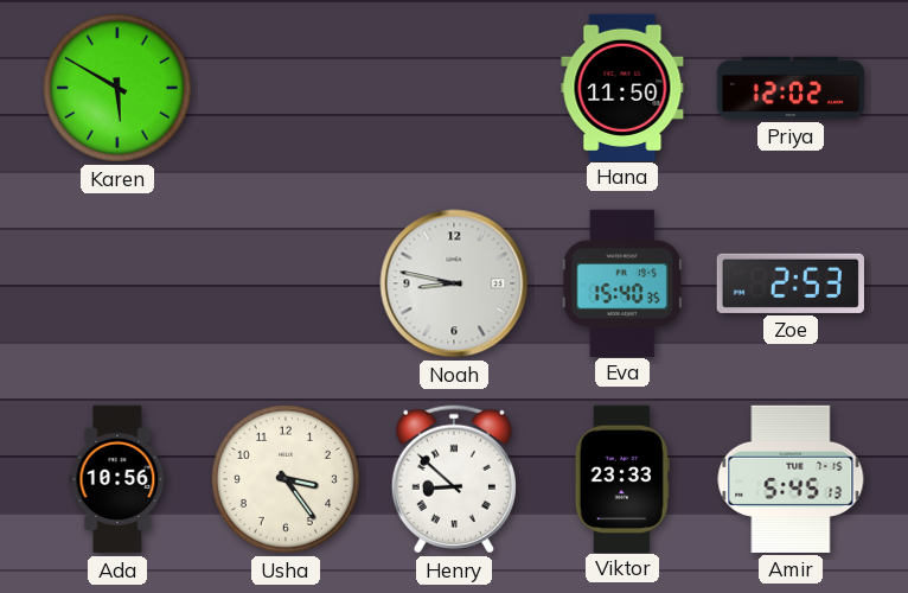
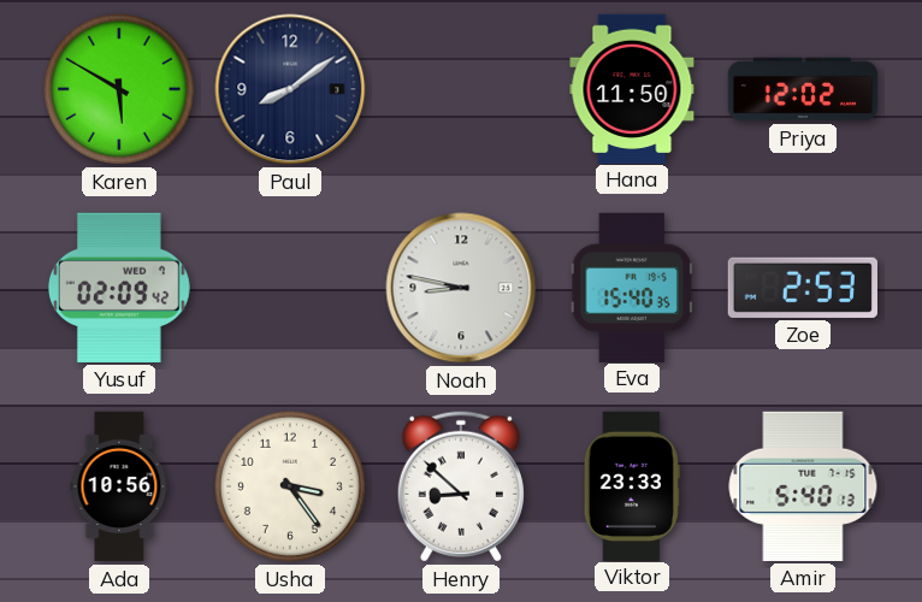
Paul: none -> 8:09 (290, 89)
Yusuf: none -> 02:09 (119, 288)
Amir: 5:45 -> 5:40 (803, 486)
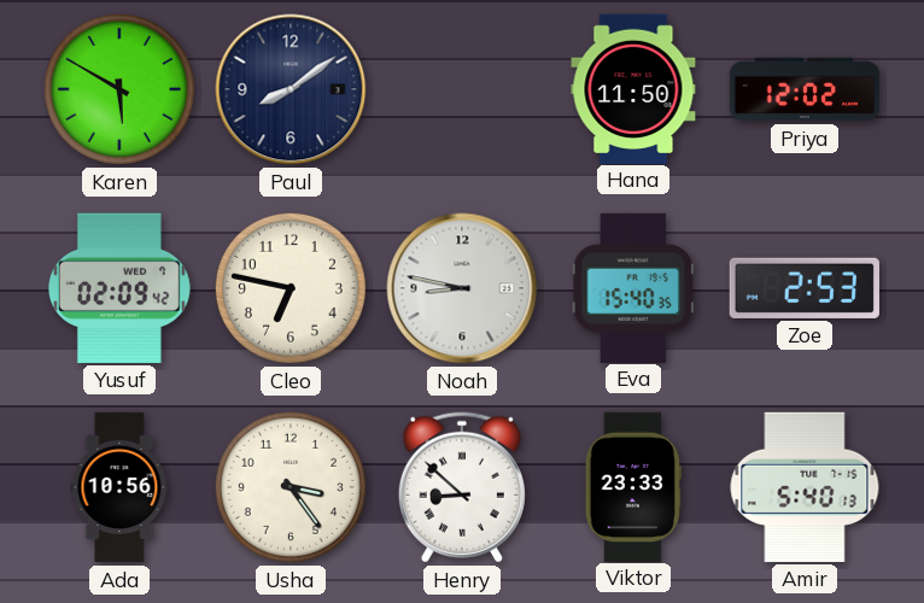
Cleo: none -> 6:47 (291, 288)
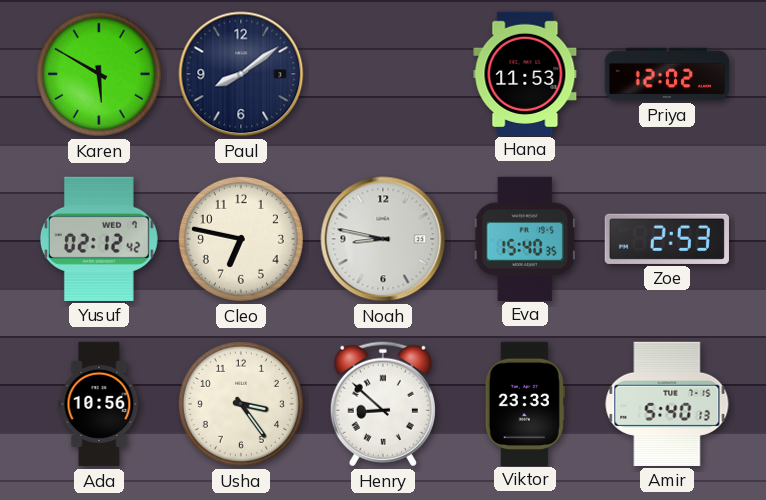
Hana: 11:50 -> 11:53 (525, 73)
Yusuf: 02:09 -> 02:12 (99, 239)
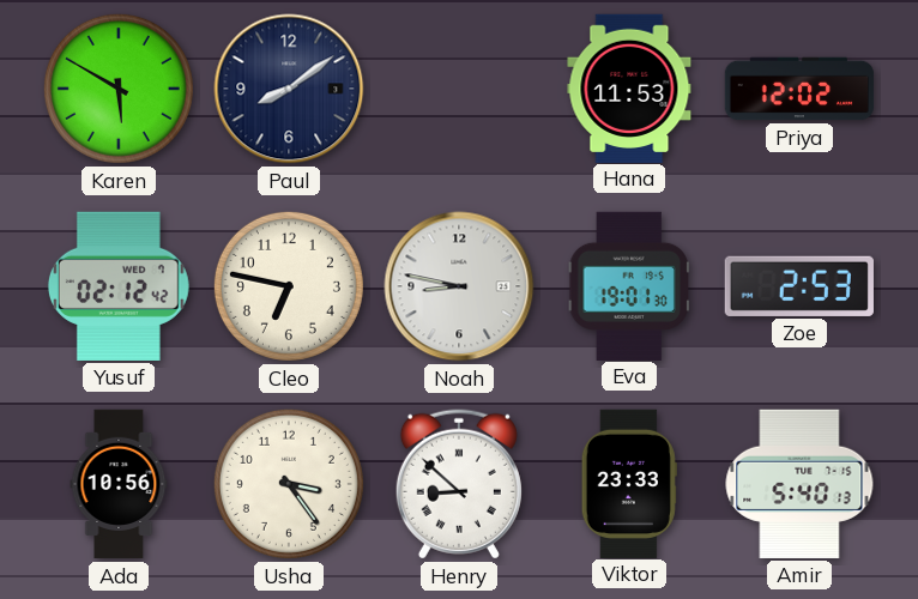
Eva: 15:40 -> 19:01 (629, 285)
